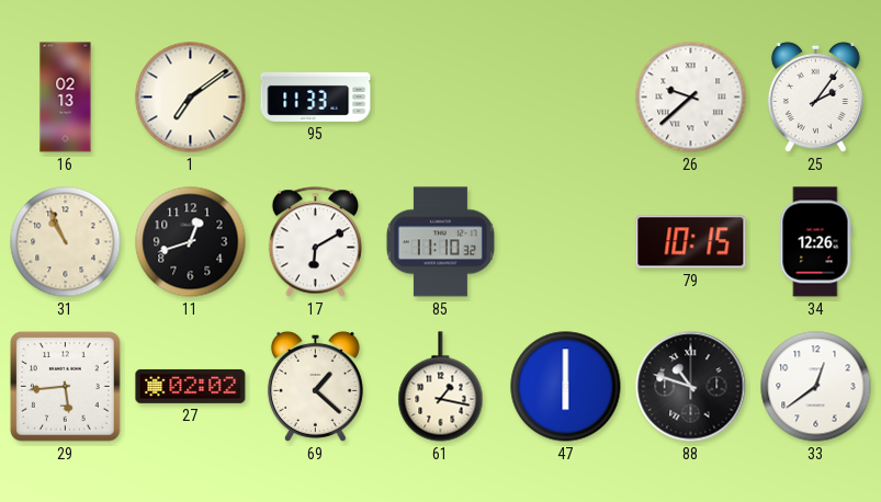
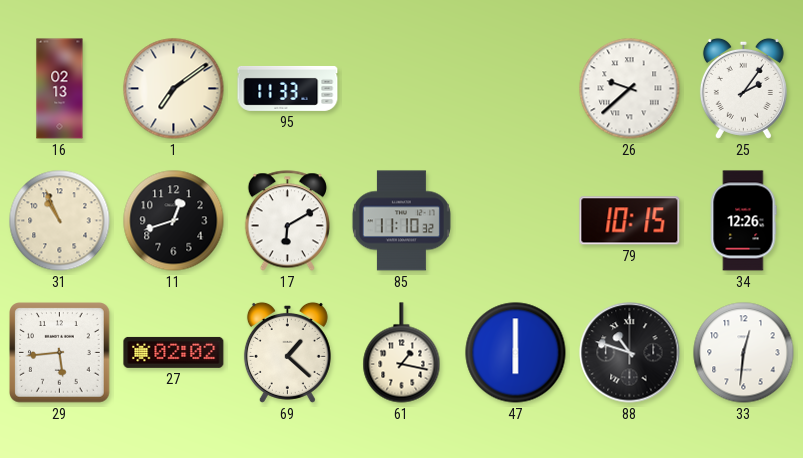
33: 12:39 -> 12:31 (744, 353)
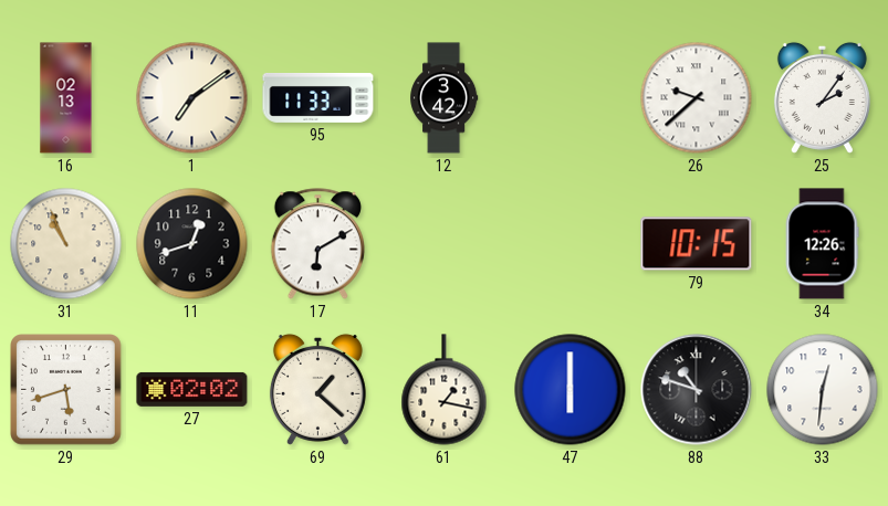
12: none -> 3:42 (445, 98)
85: 11:10 -> none (401, 221)
29: 5:44 -> 5:42 (66, 390)
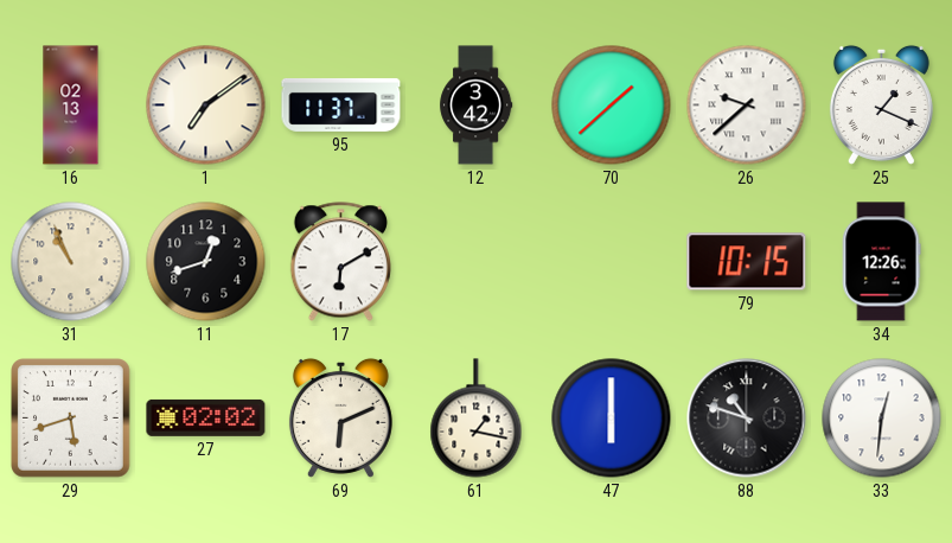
95: 11:33 -> 11:37 (341, 104)
70: none -> 1:38 (612, 106)
25: 2:06 -> 1:19 (881, 104)
69: 1:22 -> 6:11 (340, 417)
